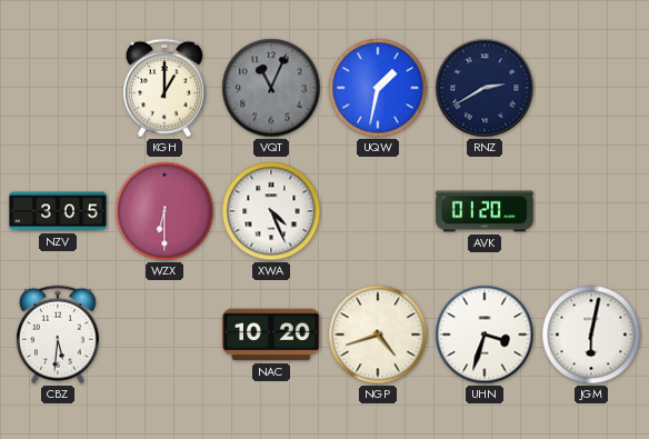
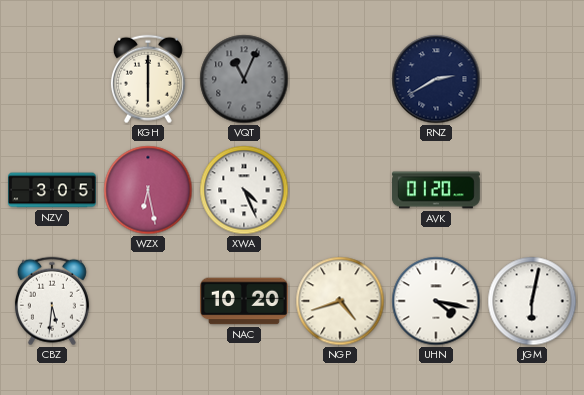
KGH: 1:00 -> 6:00 (148, 79)
UQW: 1:32 -> none (378, 88)
WZX: 6:30 -> 6:28 (148, 190)
UHN: 3:33 -> 4:17 (436, 301)
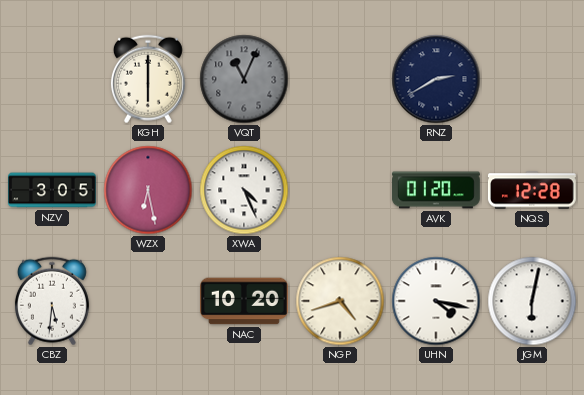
NQS: none -> 12:28 (532, 190)
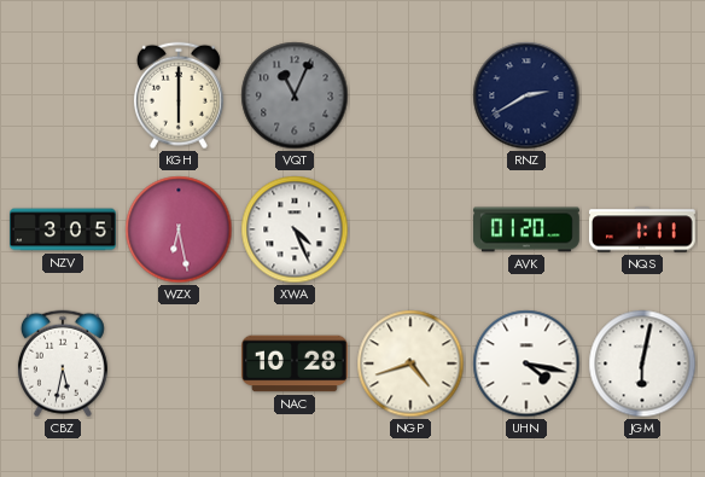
NQS: 12:28 -> 1:11 (642, 229)
CBZ: 5:31 -> 5:32 (63, 363)
NAC: 10:20 -> 10:28 (296, 363)
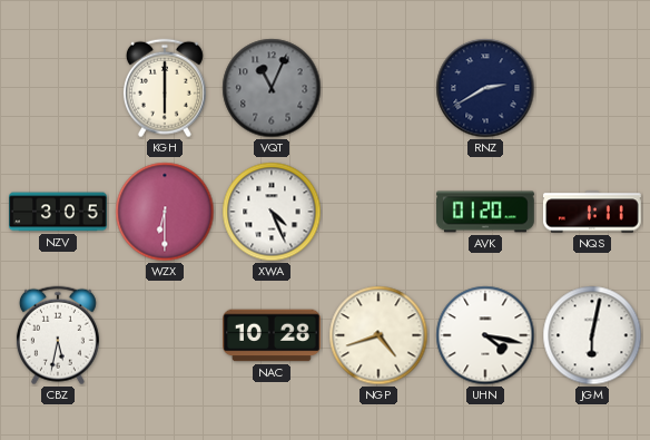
WZX: 6:28 -> 6:30 (165, 212)
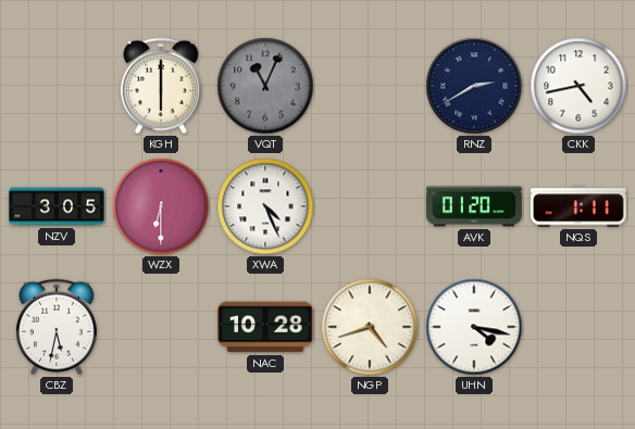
CKK: none -> 4:43 (578, 86)
JGM: 6:02 -> none (592, 335)
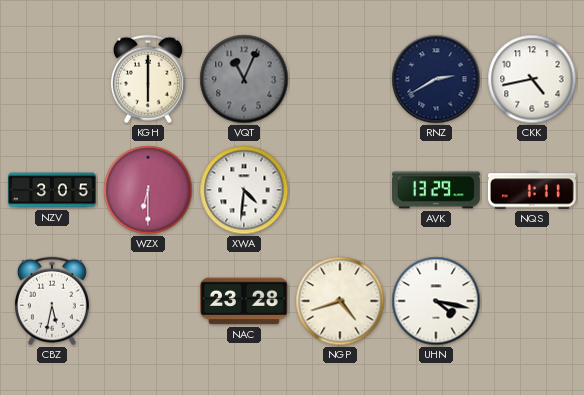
XWA: 4:26 -> 4:31 (244, 190)
AVK: 01:20 -> 13:29 (436, 190)
NAC: 10:28 -> 23:28 (245, 301)
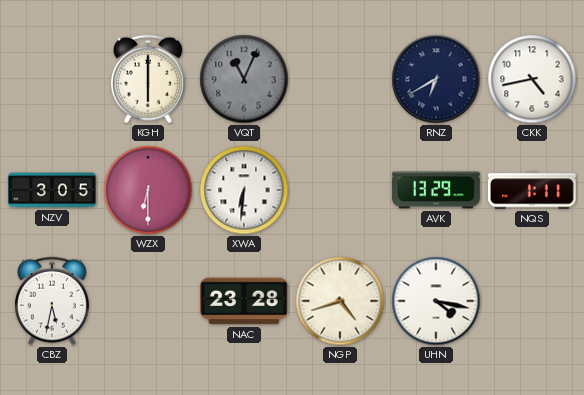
RNZ: 2:40 -> 6:40 (436, 79)
XWA: 4:31 -> 6:31 (244, 190)
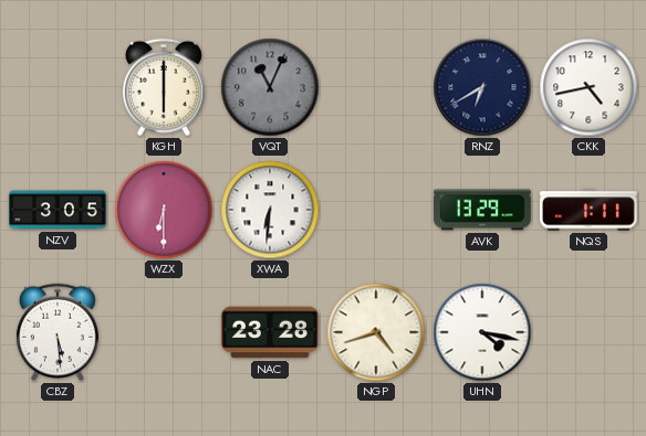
CBZ: 5:32 -> 5:29 (58, 332)
